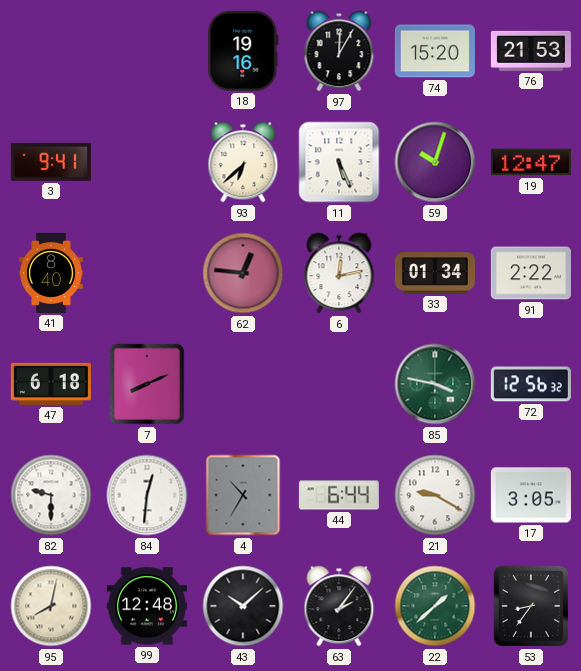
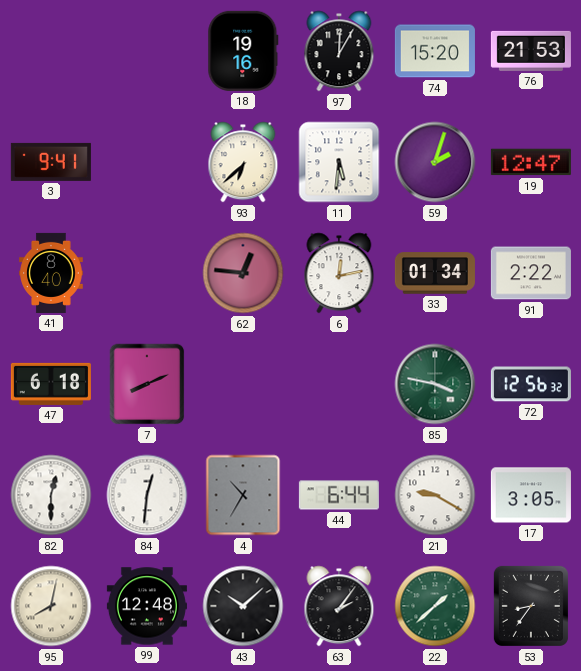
11: 5:26 -> 5:31 (339, 162)
59: 10:03 -> 2:03 (435, 162)
82: 9:30 -> 12:30 (51, 495)
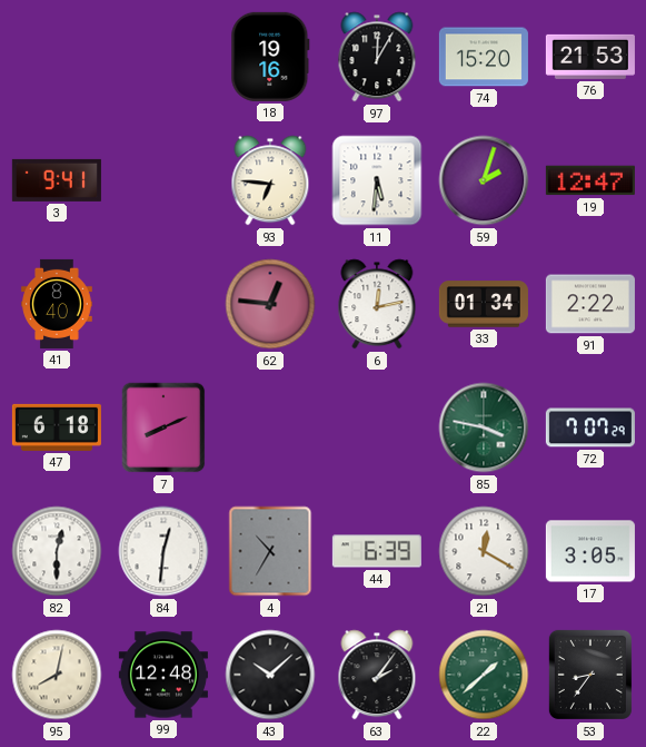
93: 6:38 -> 6:46 (270, 180)
72: 12:56 -> 7:07 (590, 427)
44: 6:44 -> 6:39 (377, 551)
21: 9:20 -> 12:20 (484, 551)
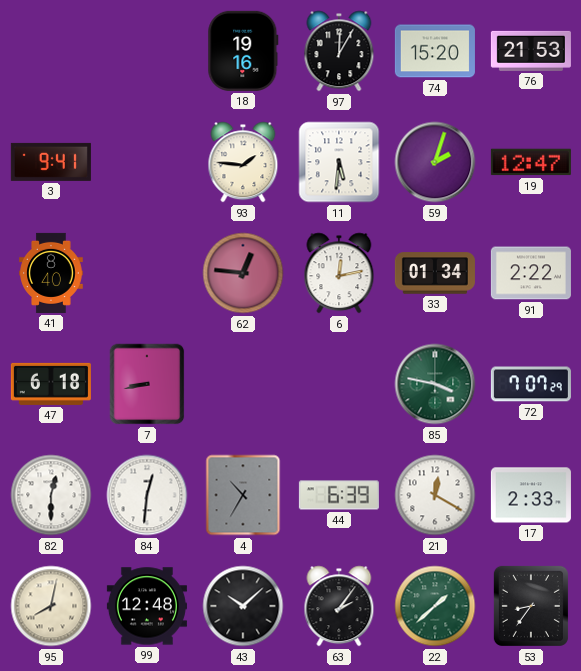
93: 6:46 -> 1:46 (243, 162)
7: 8:11 -> 8:43 (147, 384)
17: 3:05 -> 2:33 (531, 495)
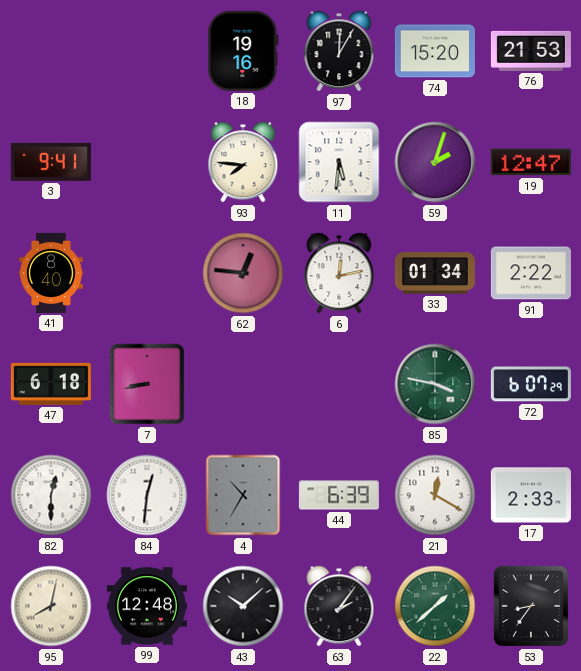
93: 1:46 -> 7:46 (243, 162)
72: 7:07 -> 6:07 (531, 384)
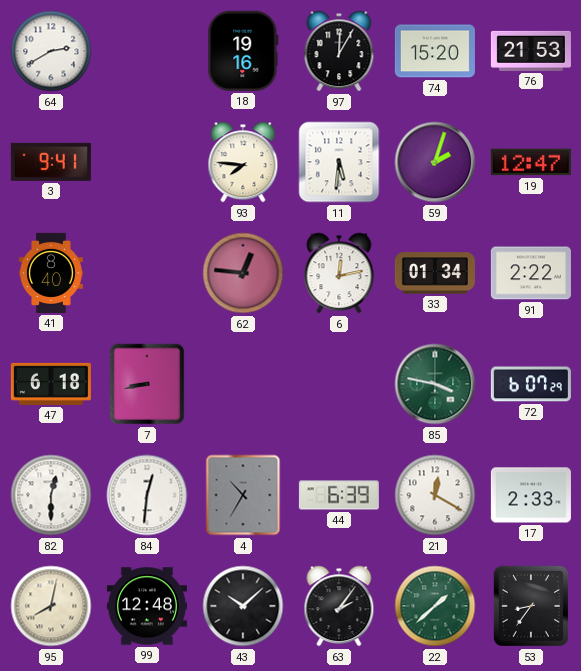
64: none -> 2:40 (51, 51)
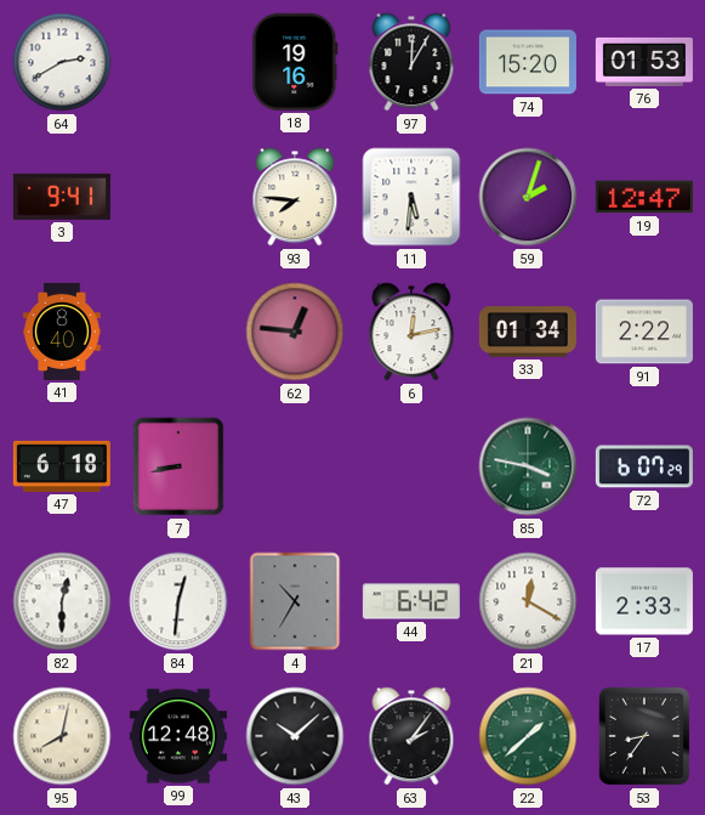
76: 21:53 -> 01:53 (644, 62)
44: 6:39 -> 6:42 (411, 601)
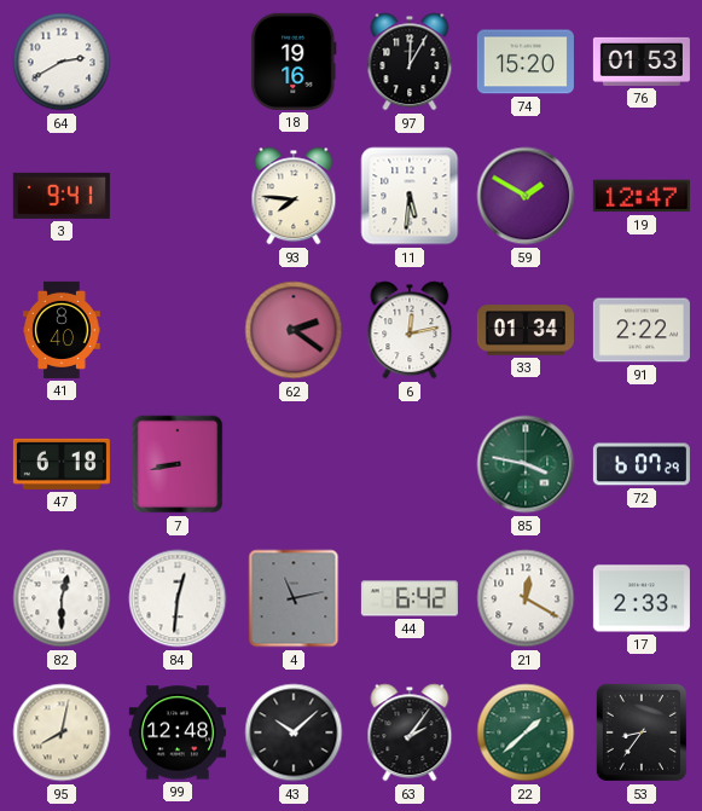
59: 2:03 -> 1:50 (526, 196)
62: 12:46 -> 2:21 (294, 330)
4: 10:35 -> 11:13 (294, 598)
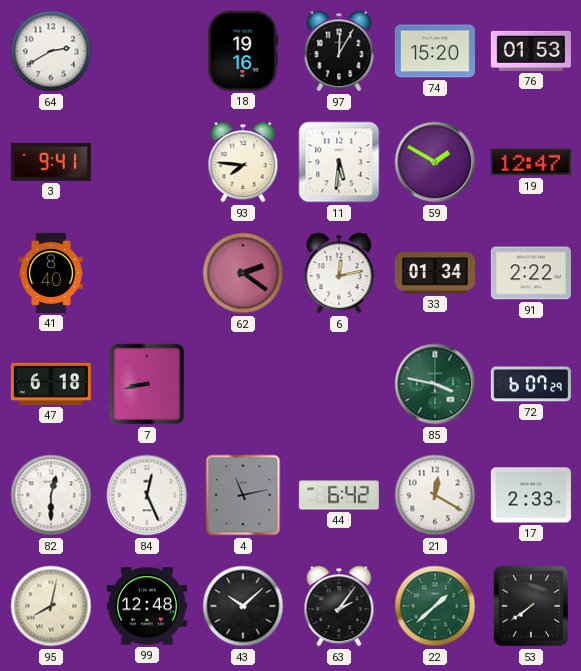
84: 12:31 -> 12:26 (147, 495)
53: 8:36 -> 7:39 (531, 606)
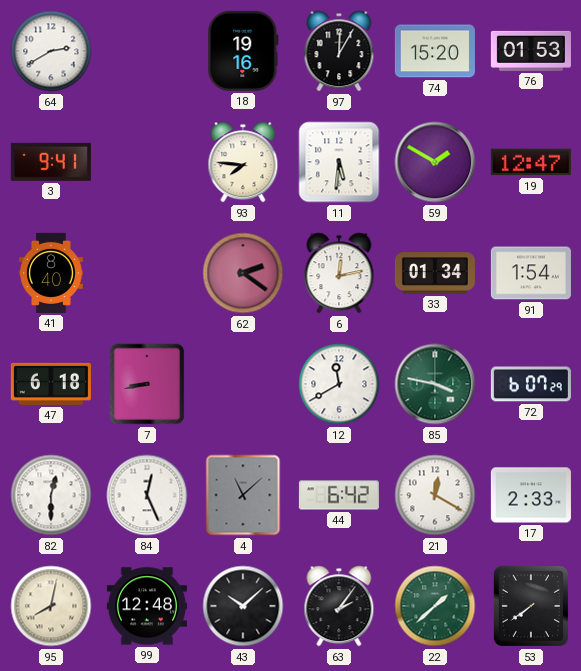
91: 2:22 -> 1:54 (531, 273)
12: none -> 11:40 (339, 384)
4: 11:13 -> 11:08 (243, 495)
